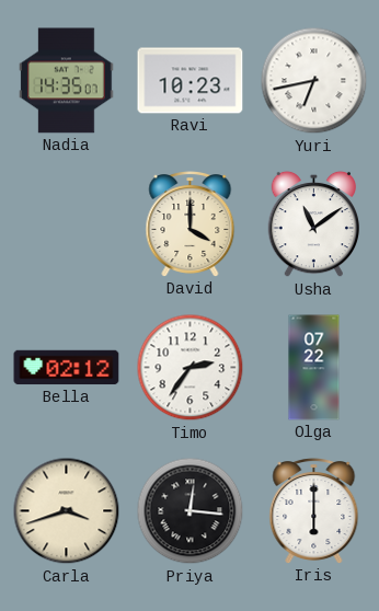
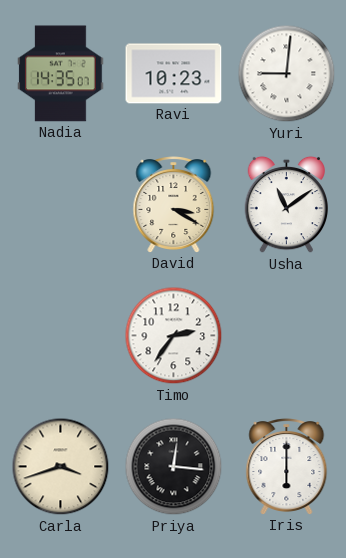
Yuri: 6:43 -> 9:01 (287, 74)
David: 4:00 -> 3:20 (174, 205)
Bella: 02:12 -> none (67, 368)
Olga: 07:22 -> none (314, 368)
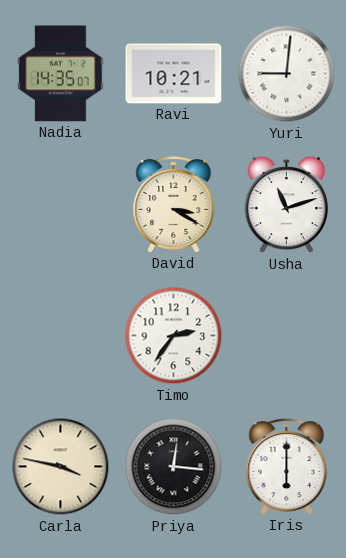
Ravi: 10:23 -> 10:21 (174, 74)
Usha: 11:09 -> 11:12 (286, 205)
Carla: 3:42 -> 3:47 (61, 467)
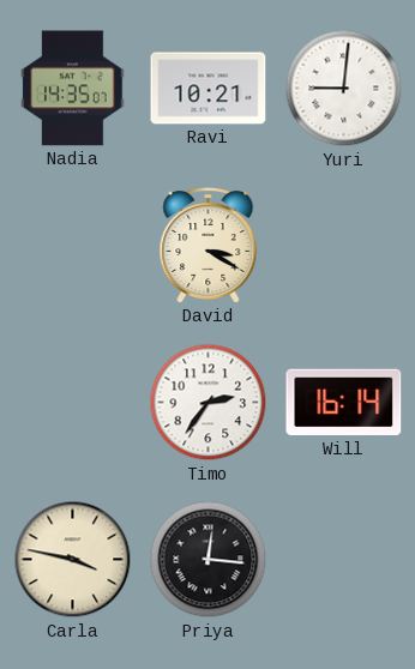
Usha: 11:12 -> none (286, 205)
Will: none -> 16:14 (344, 403)
Iris: 6:00 -> none (287, 467)
